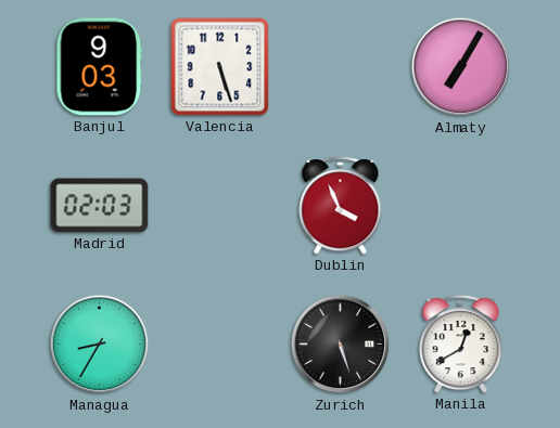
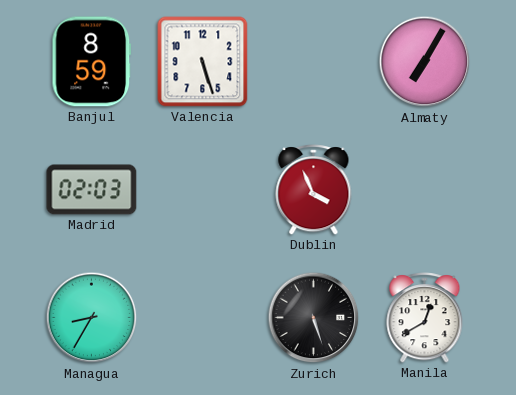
Banjul: 9:03 -> 8:59 (92, 62)
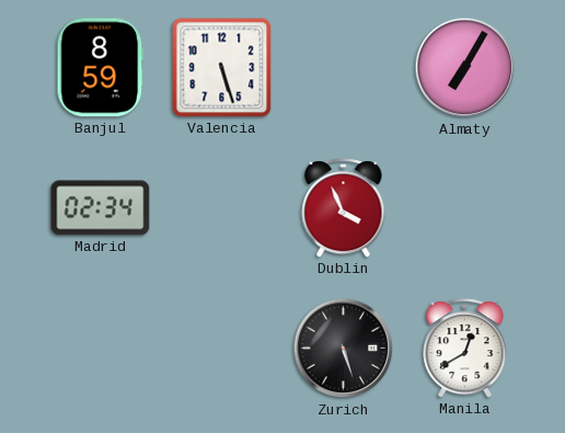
Madrid: 02:03 -> 02:34 (101, 208)
Managua: 8:35 -> none (92, 318)
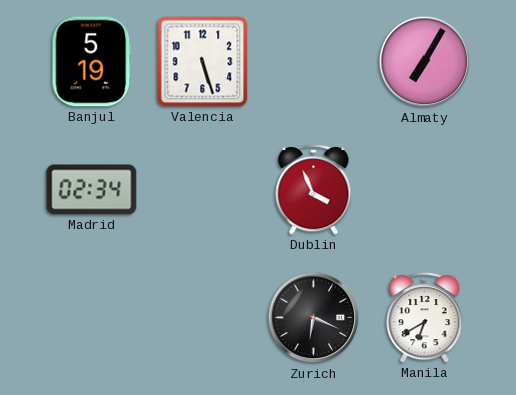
Banjul: 8:59 -> 5:19 (92, 62)
Zurich: 5:27 -> 6:19 (314, 318)
Manila: 12:40 -> 6:40 (425, 318)
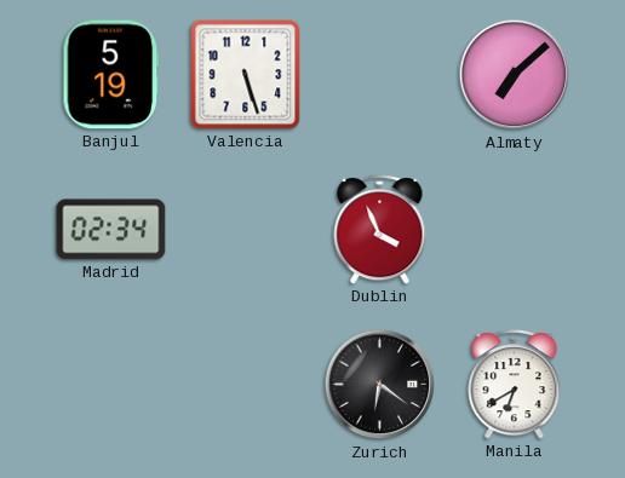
Almaty: 7:05 -> 7:08 (515, 75)
Zurich: 6:19 -> 6:21 (380, 385)
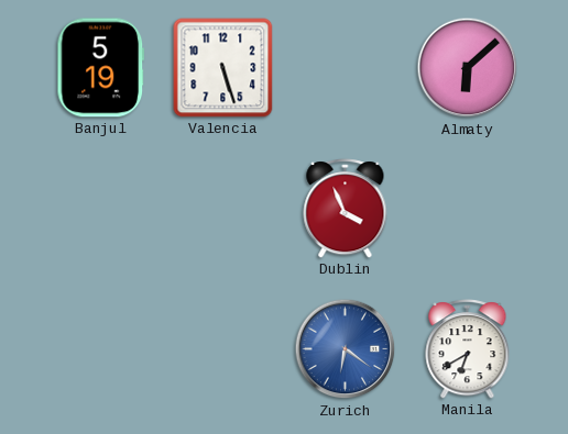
Almaty: 7:08 -> 6:08 (468, 68)
Madrid: 02:34 -> none (111, 230)
Zurich dial: black -> blue (346, 349)
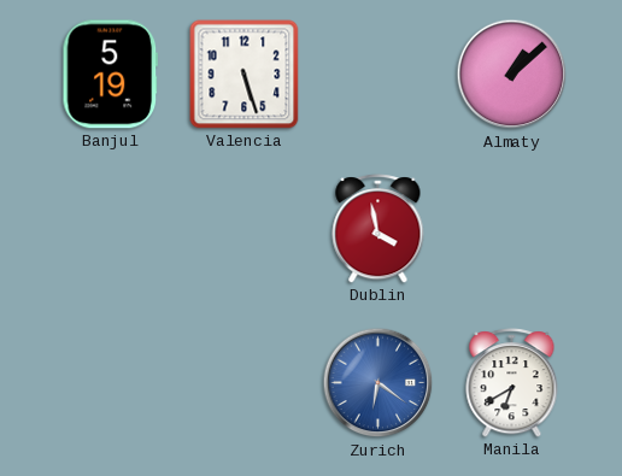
Almaty: 6:08 -> 1:08 (512, 75)
Dublin: 3:56 -> 3:58 (379, 229)
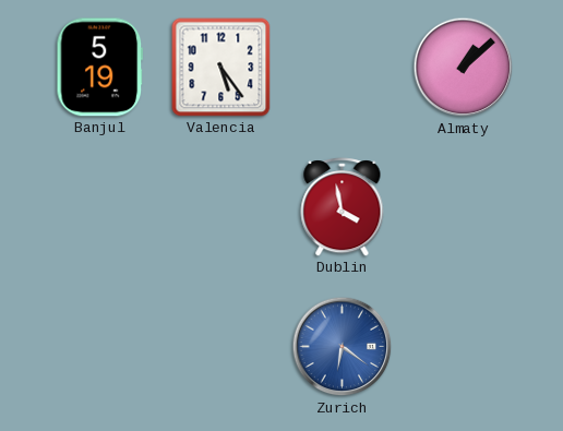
Valencia: 5:27 -> 5:24 (221, 68)
Manila: 6:40 -> none (512, 383)
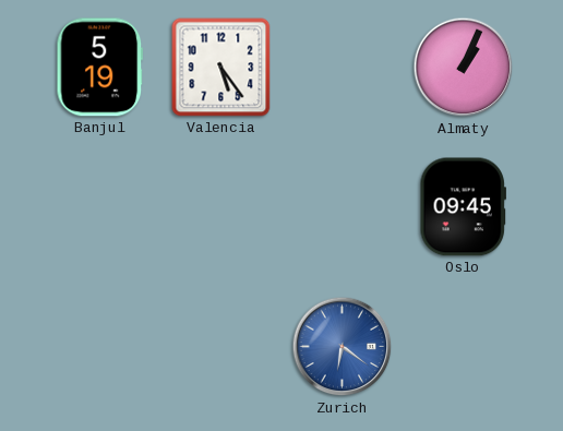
Almaty: 1:08 -> 1:04 (464, 68)
Dublin: 3:58 -> none (343, 207)
Oslo: none -> 09:45 (463, 207)
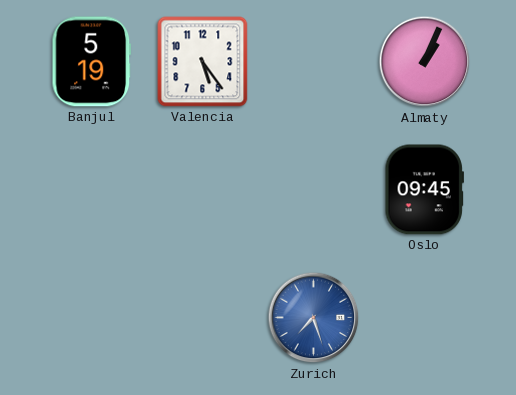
Zurich: 6:21 -> 7:27 (314, 318)
